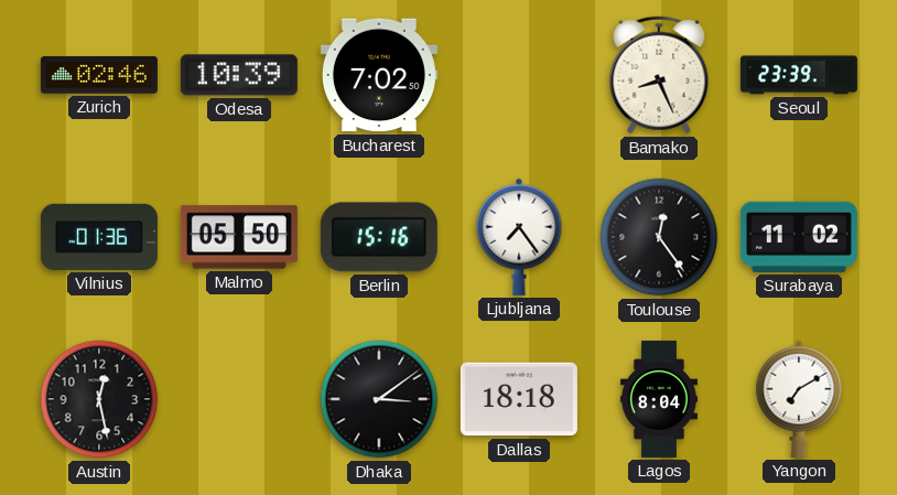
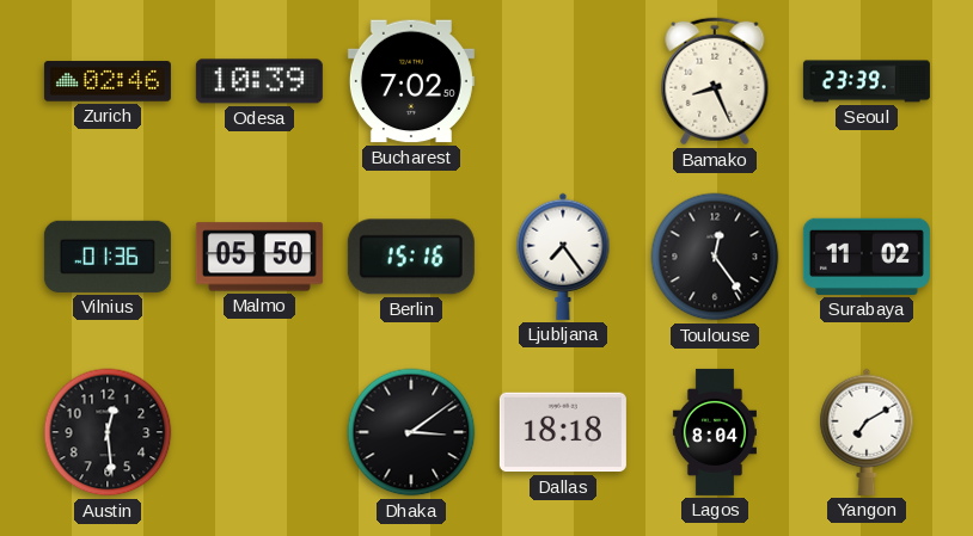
Austin: 12:28 -> 12:29 (108, 432)
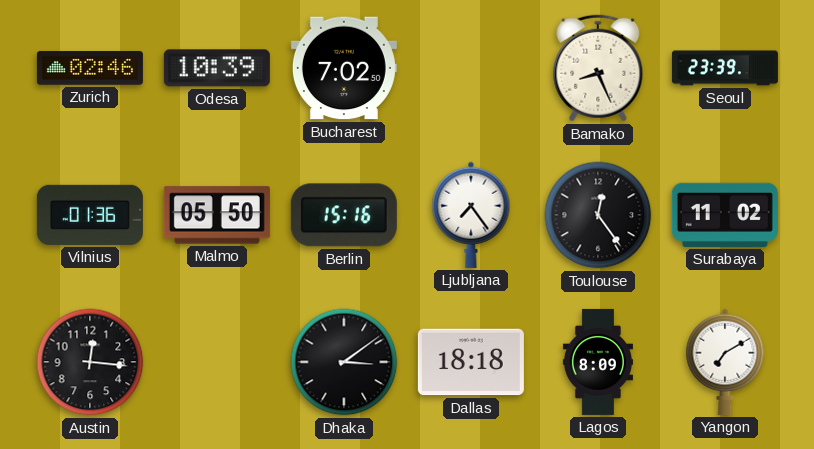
Austin: 12:29 -> 12:16 (90, 362)
Lagos: 8:04 -> 8:09 (598, 362)
